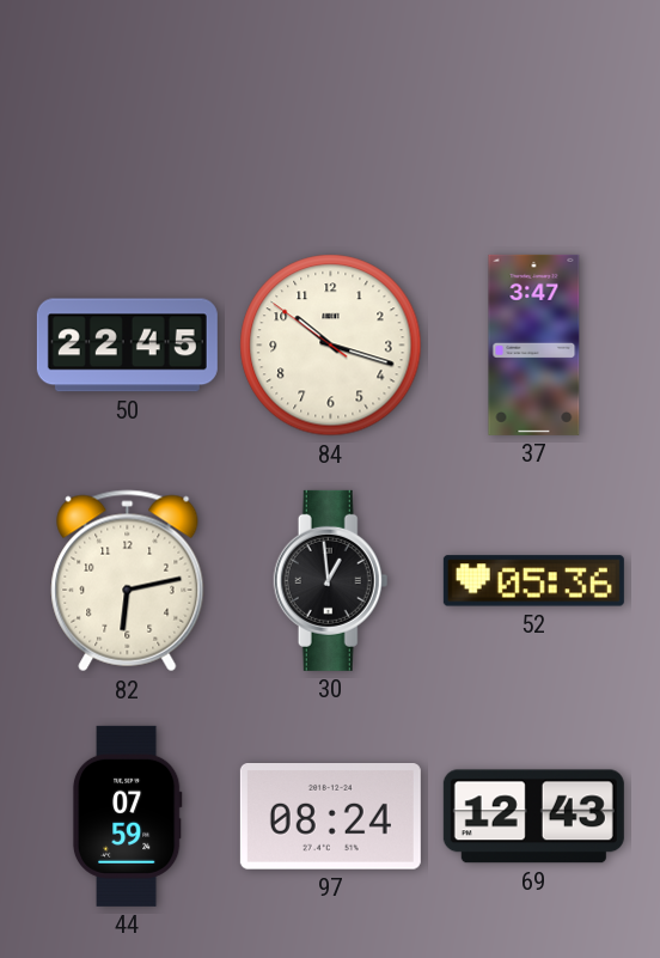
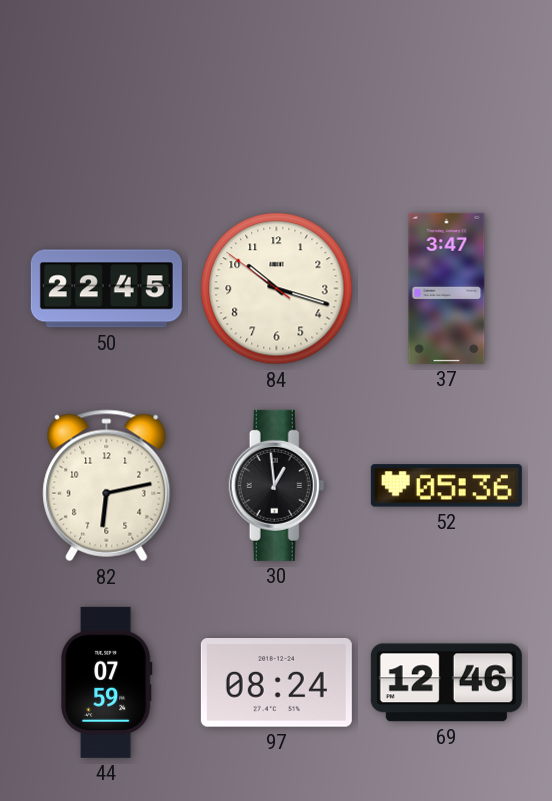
69: 12:43 -> 12:46 (446, 683)
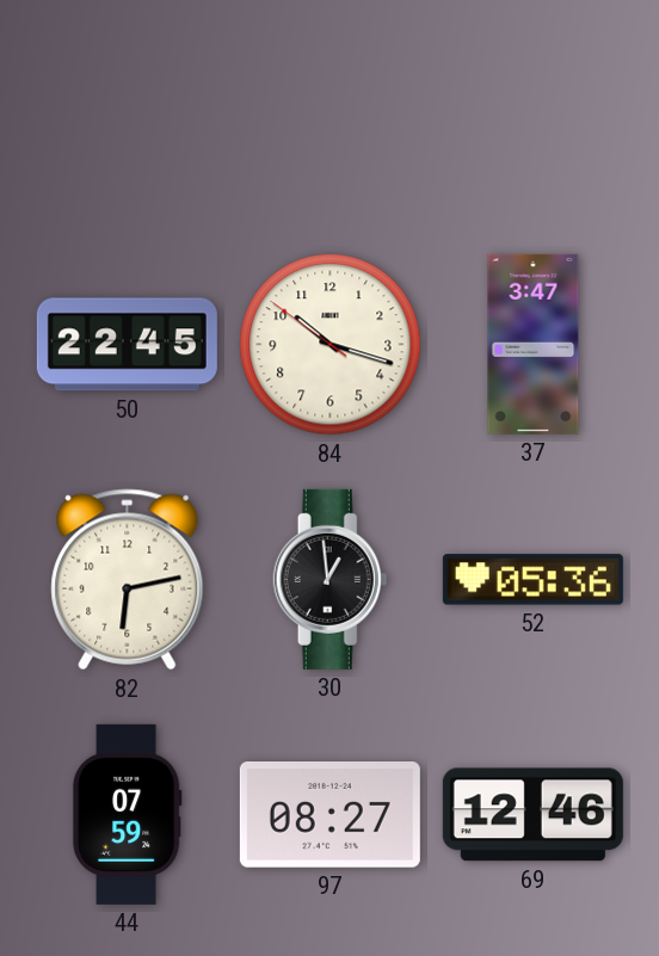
97: 08:24 -> 08:27 (329, 815)
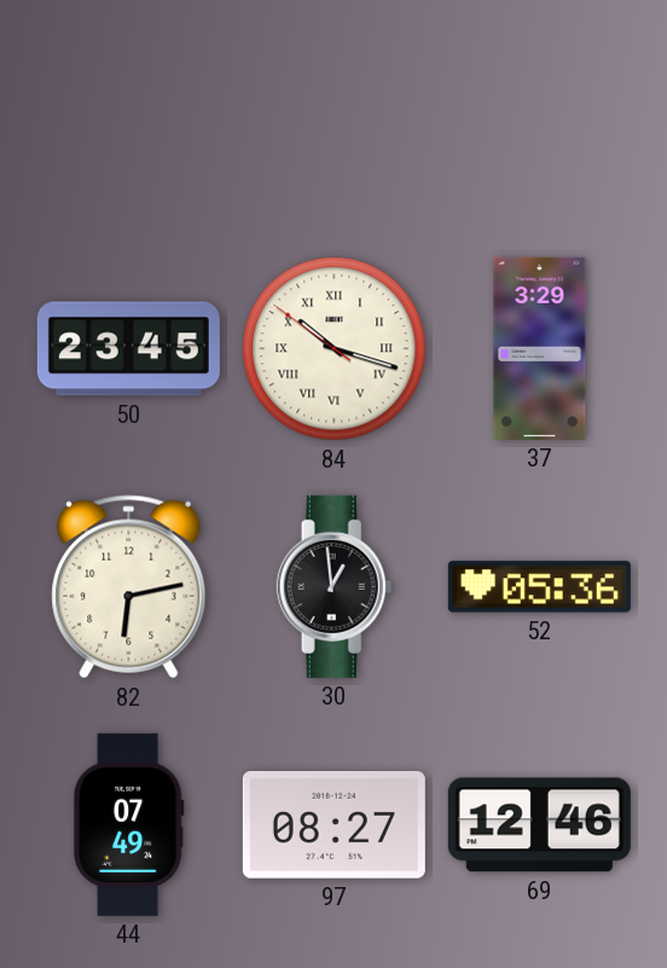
50: 22:45 -> 23:45 (128, 349)
84 numerals: Arabic -> Roman (335, 349)
37: 3:47 -> 3:29 (540, 348)
44: 07:59 -> 07:49 (128, 824)
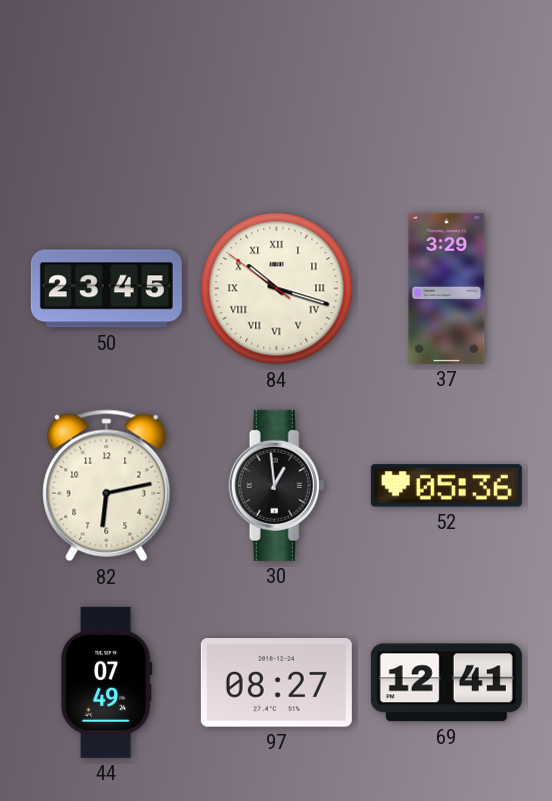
69: 12:46 -> 12:41 (446, 683)
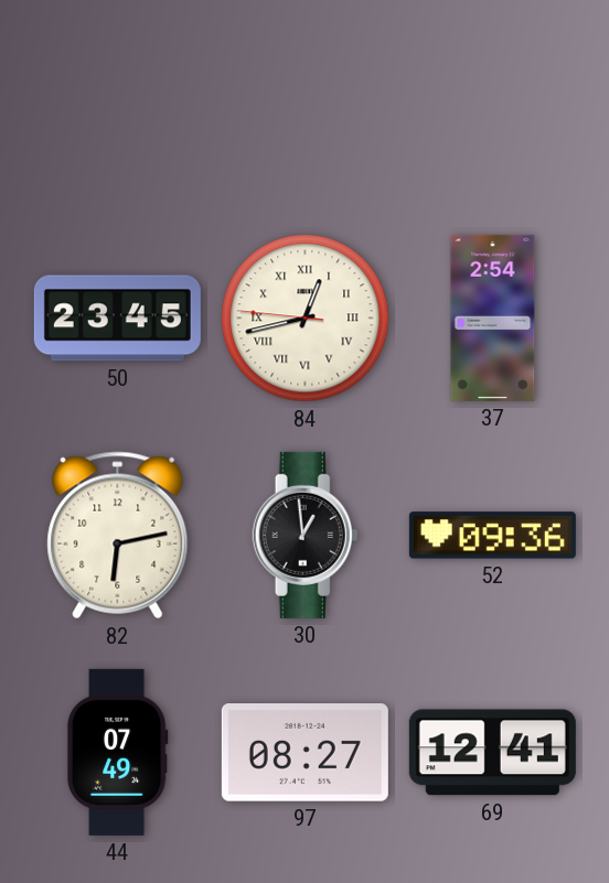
84: 10:17 -> 12:42 (306, 319)
37: 3:29 -> 2:54 (493, 317)
52: 05:36 -> 09:36 (492, 536)
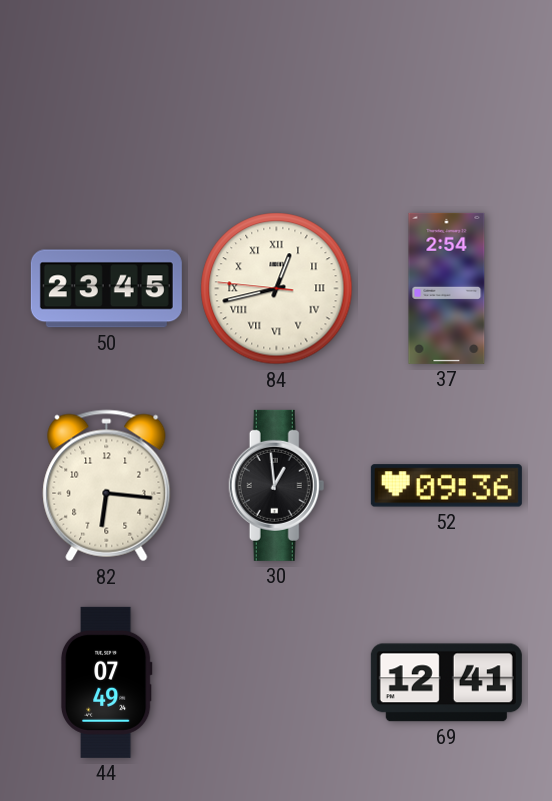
82: 6:13 -> 6:16 (107, 486)
97: 08:27 -> none (304, 753)
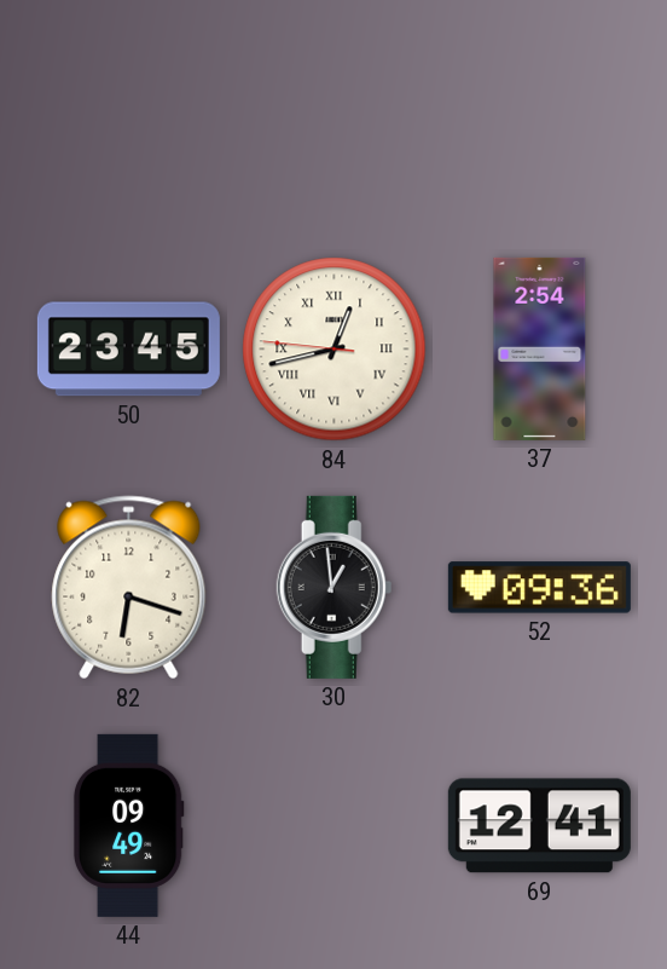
82: 6:16 -> 6:18 (129, 588)
44: 07:49 -> 09:49 (128, 825)
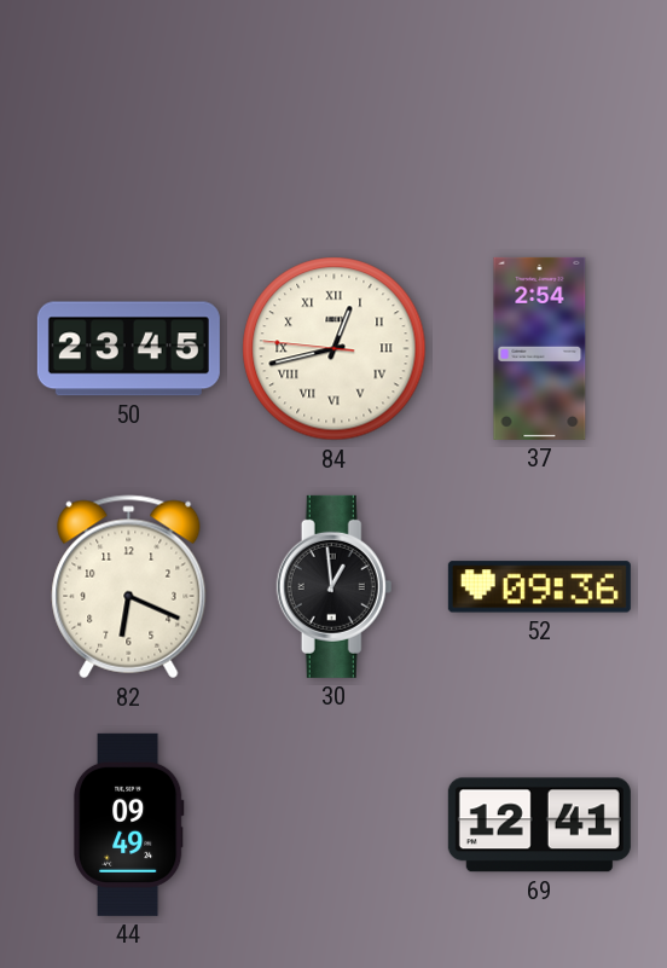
82: 6:18 -> 6:19 (129, 587)
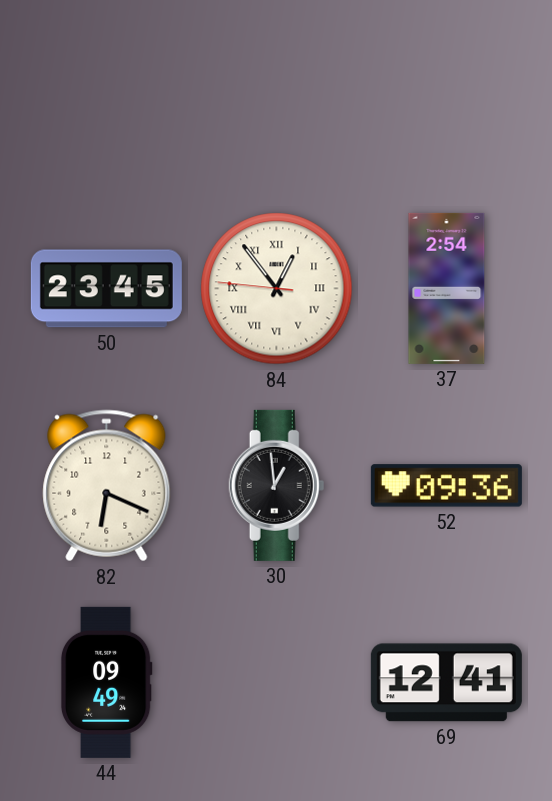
84: 12:42 -> 12:53 (277, 289)
